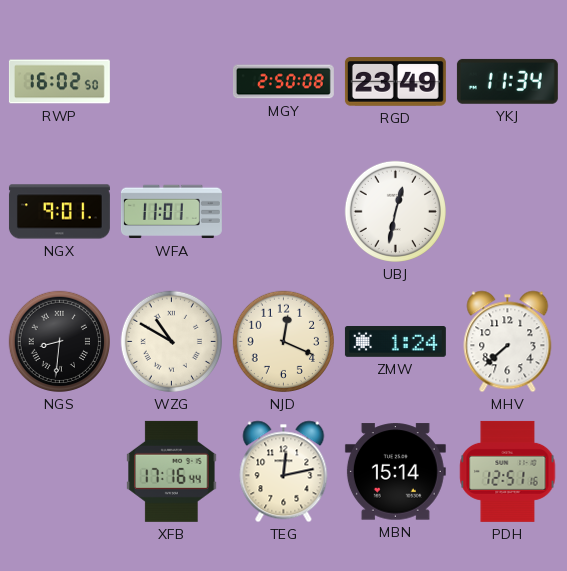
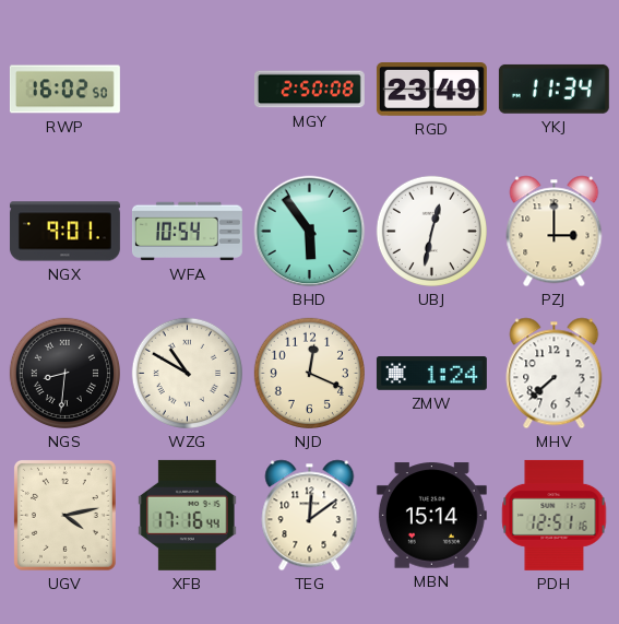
WFA: 11:01 -> 10:54 (187, 232)
BHD: none -> 5:54 (310, 232)
PZJ: none -> 3:00 (555, 232)
UGV: none -> 4:13 (64, 515)
TEG: 12:13 -> 12:09 (310, 516)
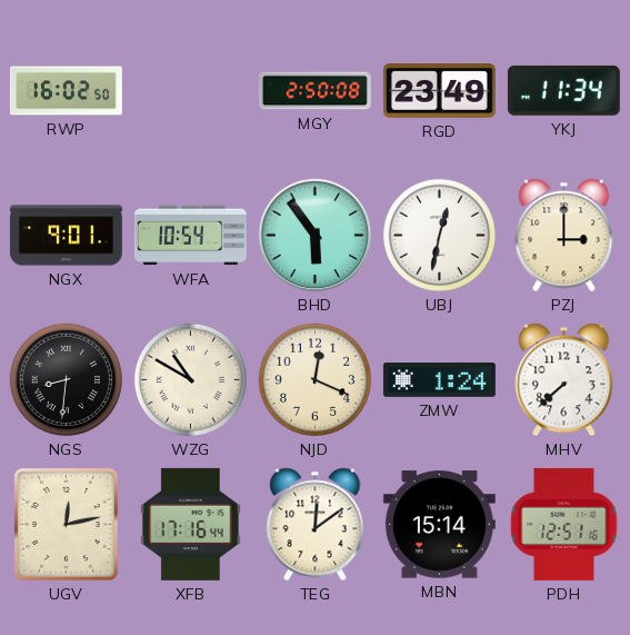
UGV: 4:13 -> 12:13 (66, 524)
